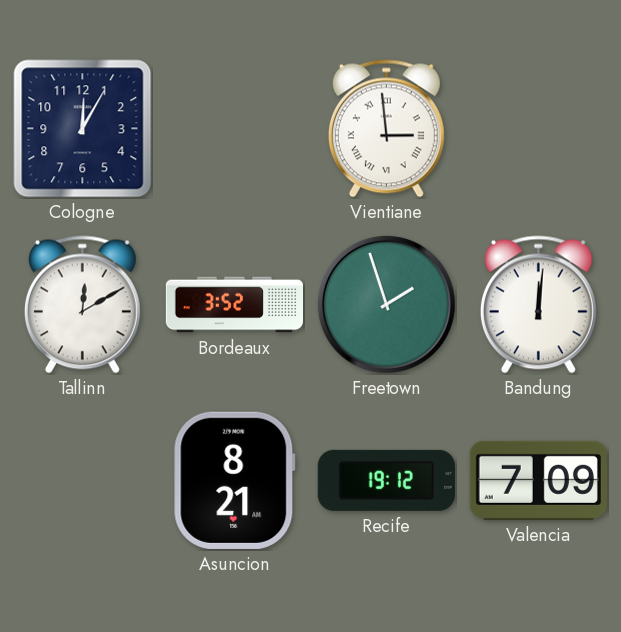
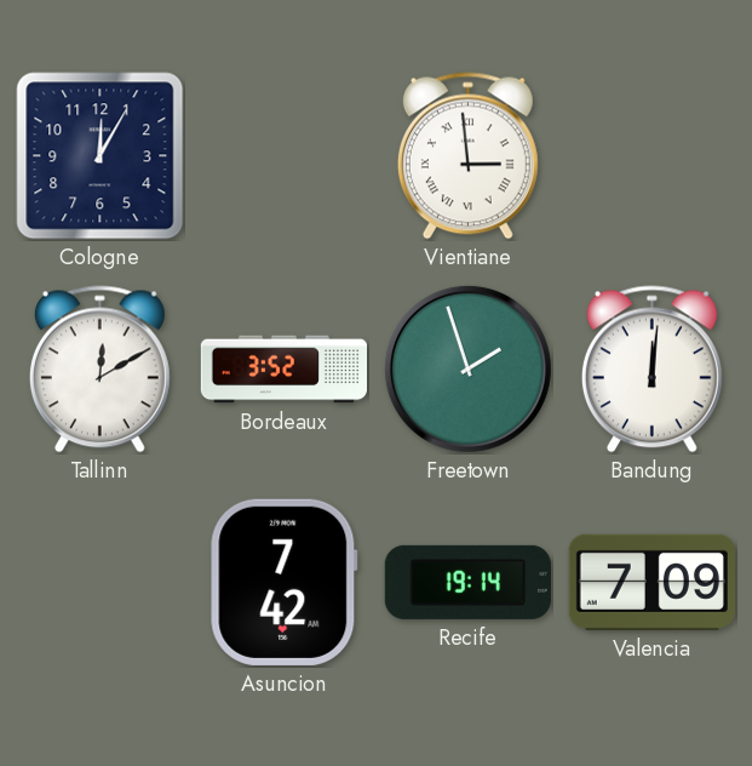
Asuncion: 8:21 -> 7:42 (285, 582)
Recife: 19:12 -> 19:14 (467, 582)
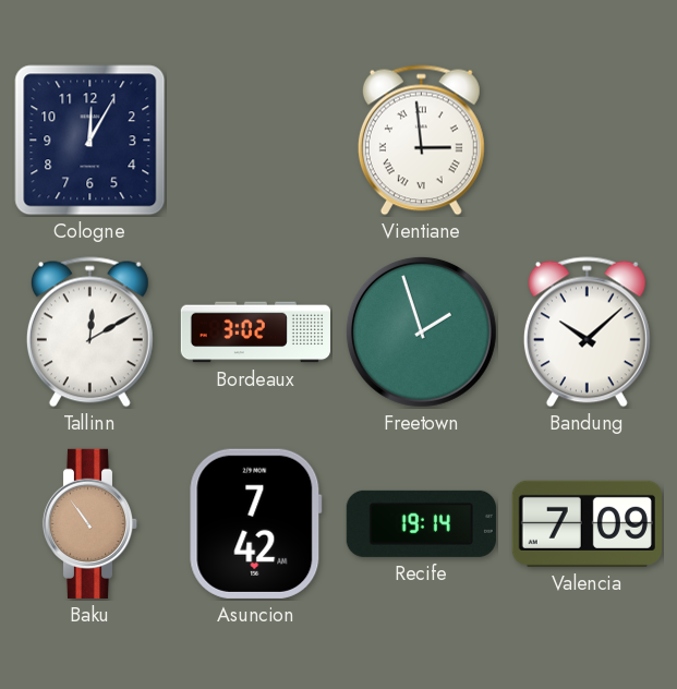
Bordeaux: 3:52 -> 3:02 (255, 333)
Bandung: 12:01 -> 10:08 (587, 333)
Baku: none -> 10:54 (90, 523)
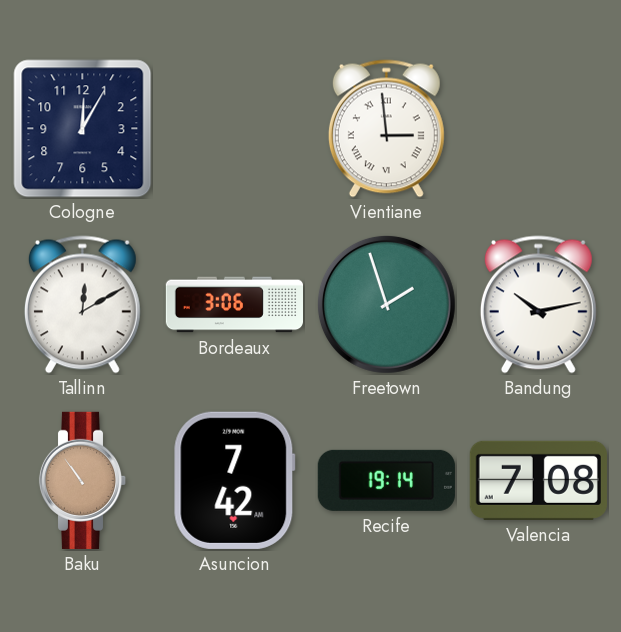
Bordeaux: 3:02 -> 3:06 (234, 305)
Bandung: 10:08 -> 10:13 (538, 305)
Valencia: 7:09 -> 7:08 (538, 480)
